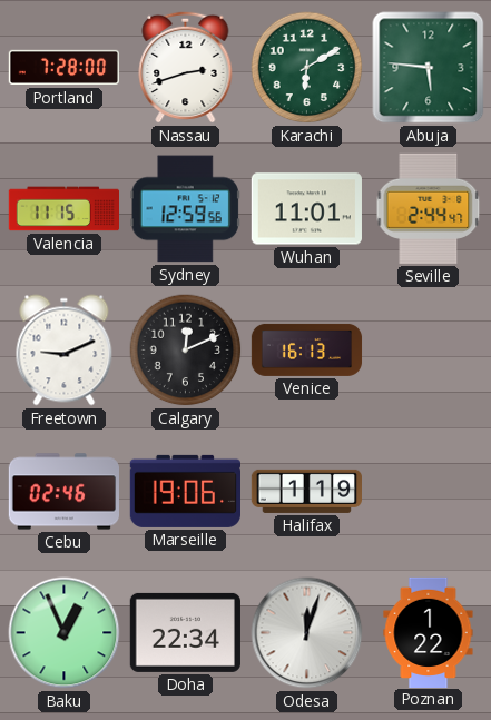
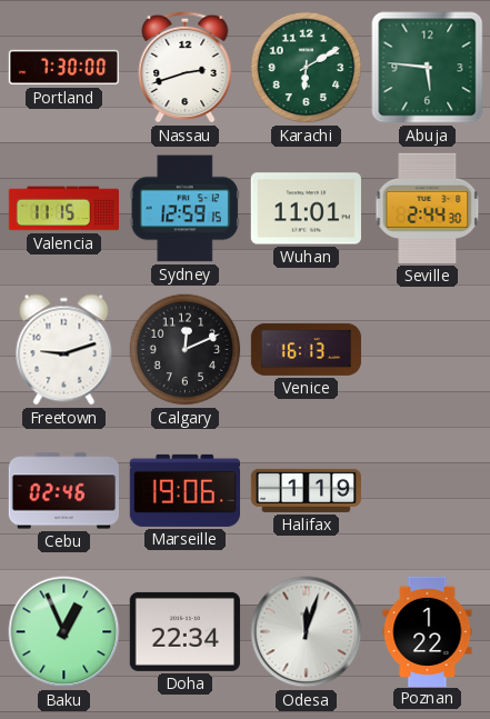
Portland: 7:28 -> 7:30 (64, 68)
Sydney: 12:59:56 -> 12:59:15 (184, 209)
Seville: 2:44:47 -> 2:44:30 (428, 208)
Freetown: 9:11 -> 9:12 (64, 350)
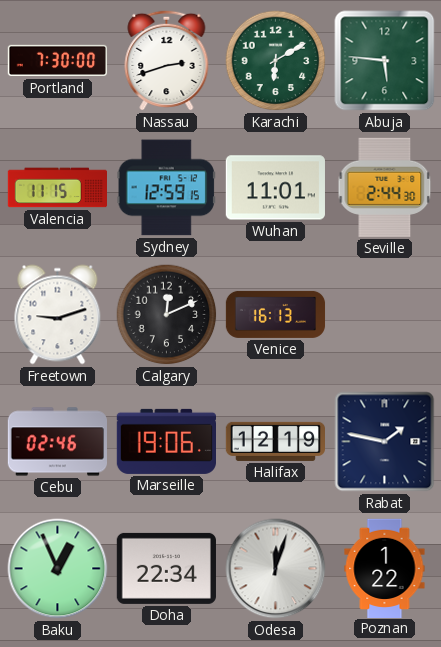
Halifax: 1:19 -> 12:19 (275, 441)
Rabat: none -> 1:47 (385, 442)
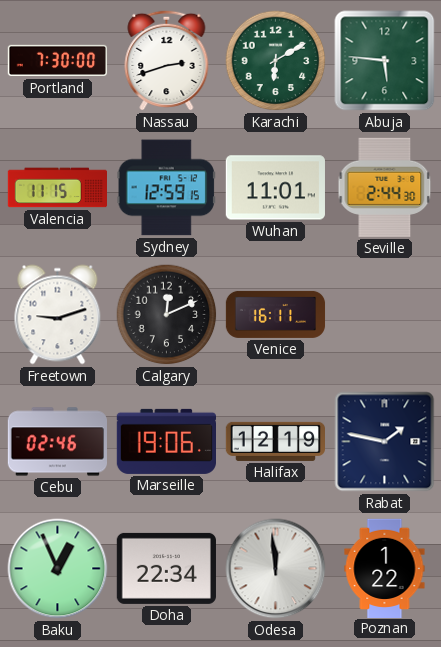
Venice: 16:13 -> 16:11 (276, 314)
Odesa: 12:03 -> 11:59 (276, 569)
